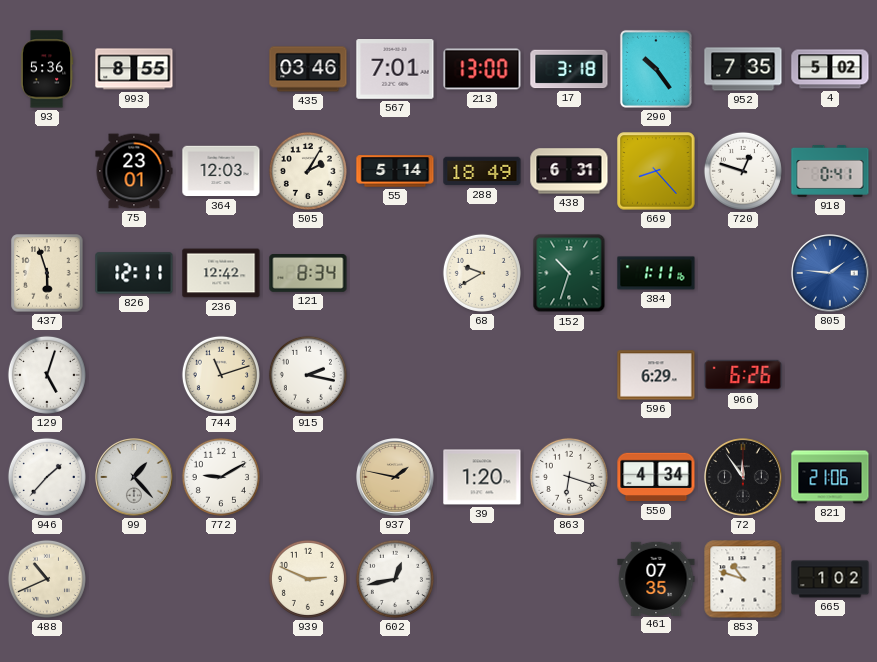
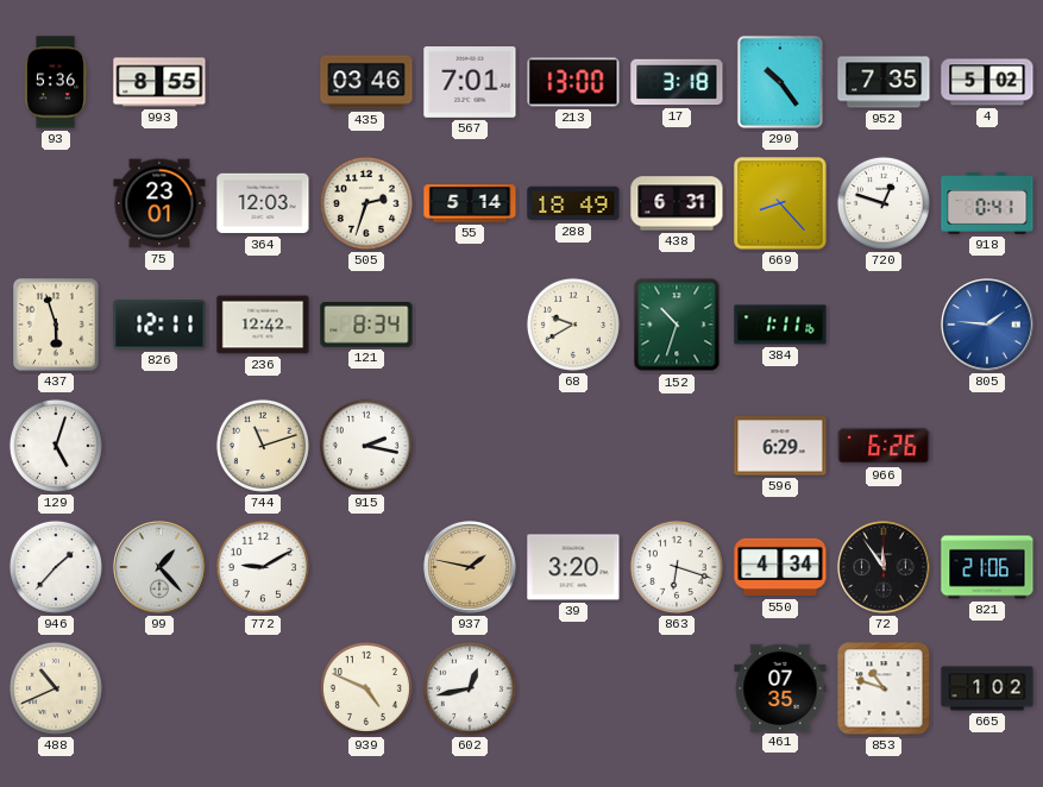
505: 2:05 -> 2:33 (366, 203)
39: 1:20 -> 3:20 (573, 567)
939: 2:49 -> 4:49 (366, 688)
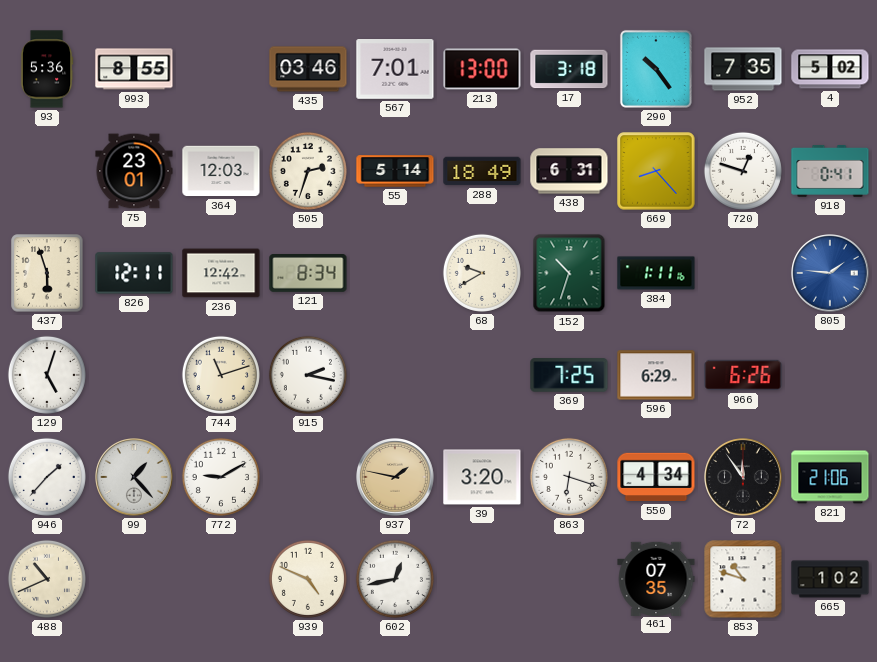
369: none -> 7:25 (569, 375)
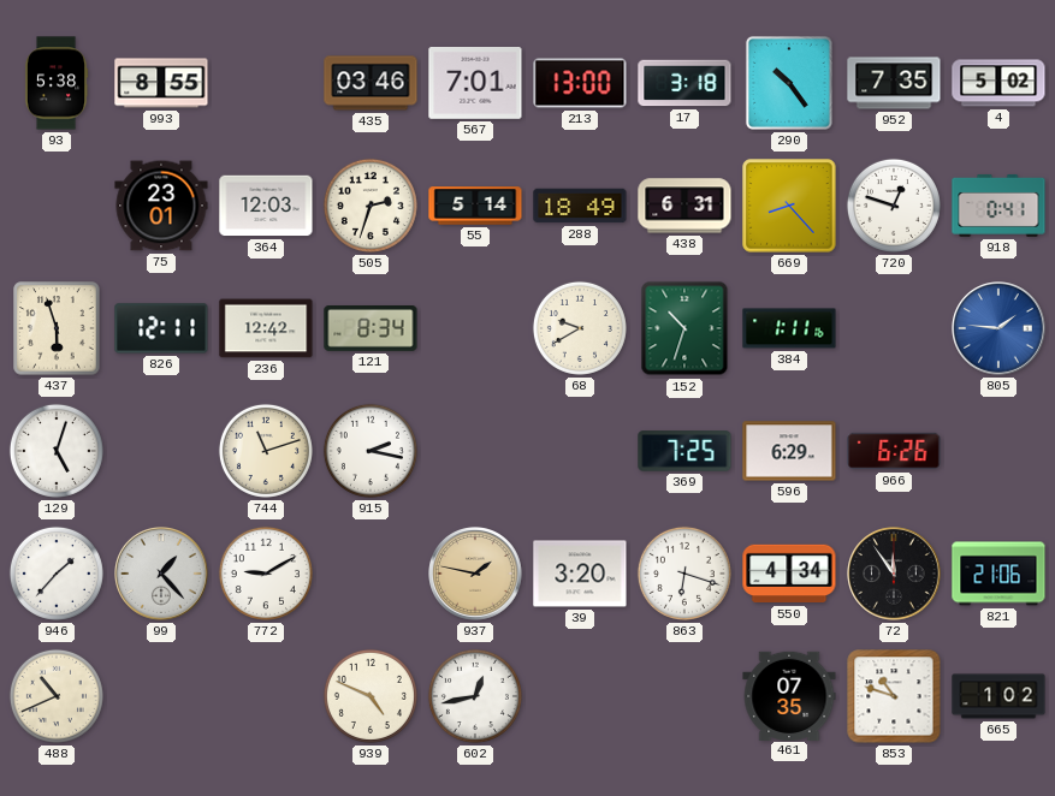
93: 5:36 -> 5:38 (57, 83)
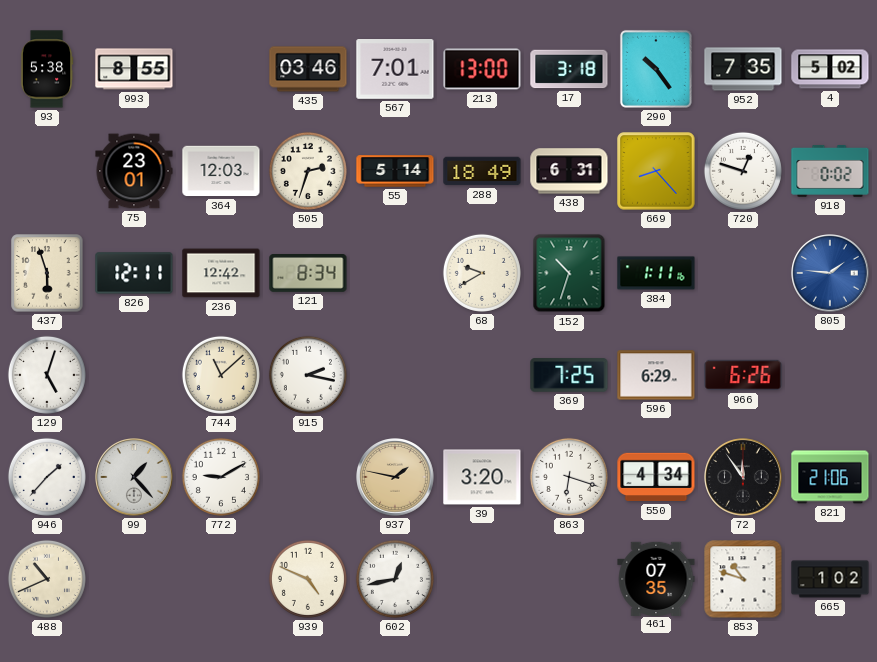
918: 0:41 -> 0:02 (830, 171)
744: 11:12 -> 11:08 (221, 375)
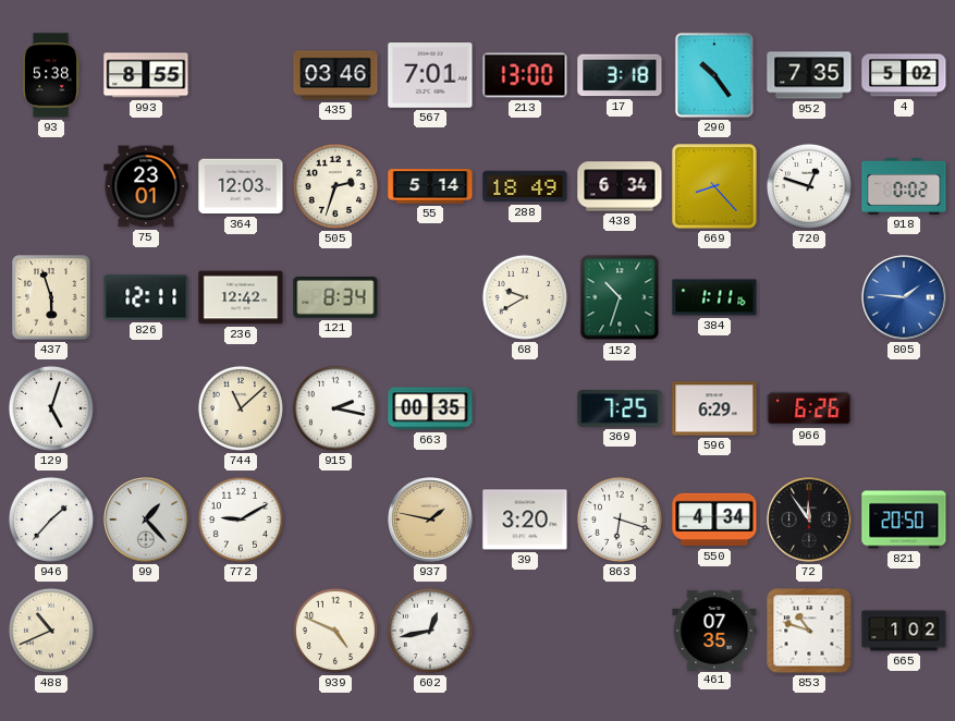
438: 6:31 -> 6:34 (620, 186)
663: none -> 00:35 (430, 408)
821: 21:06 -> 20:50 (904, 520)
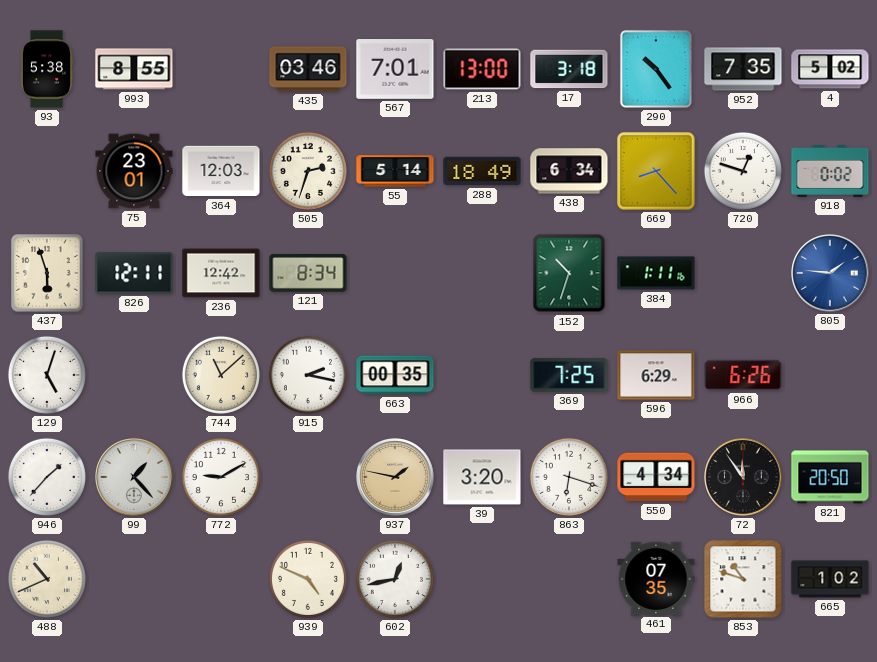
68: 9:40 -> none (525, 297)
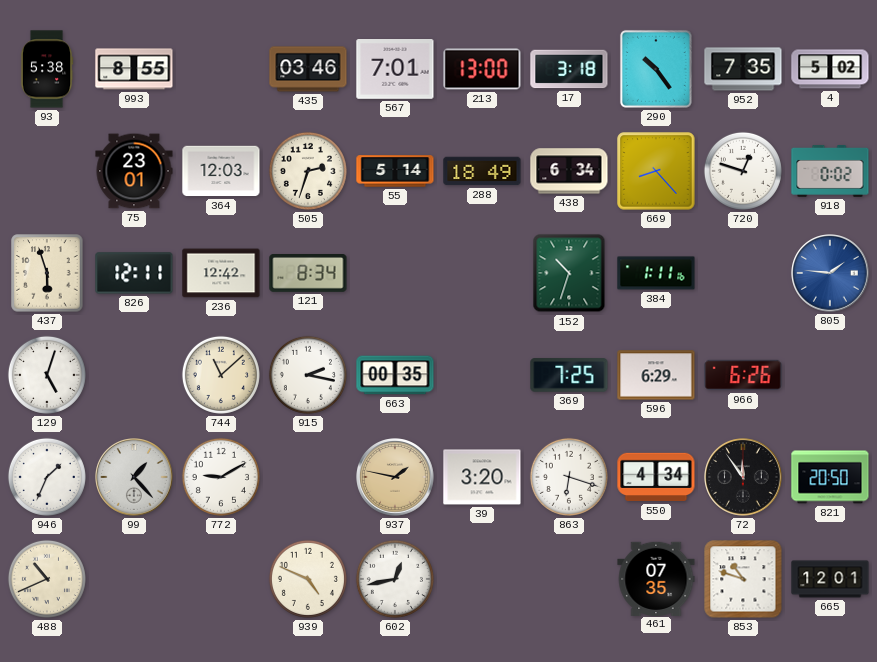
946: 1:37 -> 1:34 (47, 477)
665: 1:02 -> 12:01 (830, 579)
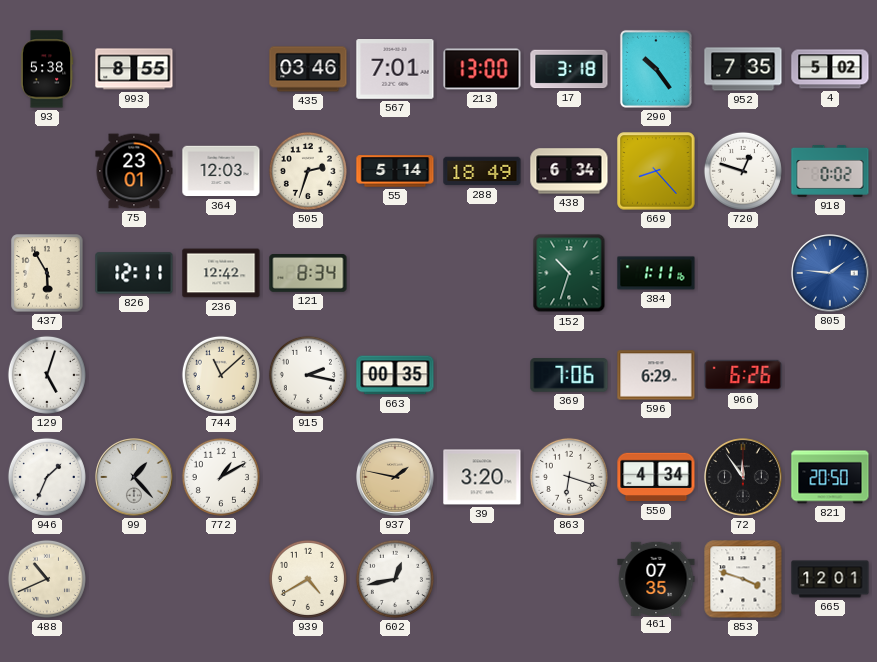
437: 5:57 -> 5:55 (47, 273)
369: 7:25 -> 7:06 (569, 375)
772: 9:10 -> 1:10 (221, 477)
939: 4:49 -> 4:40 (308, 579)
853: 10:48 -> 3:48 (743, 579)
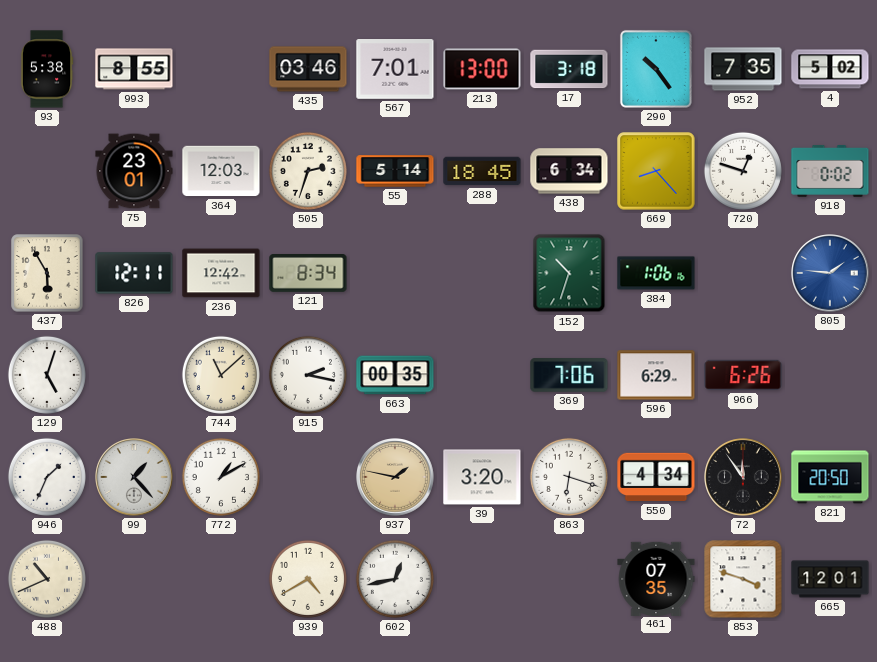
288: 18:49 -> 18:45 (482, 171)
384: 1:11 -> 1:06 (656, 273)
